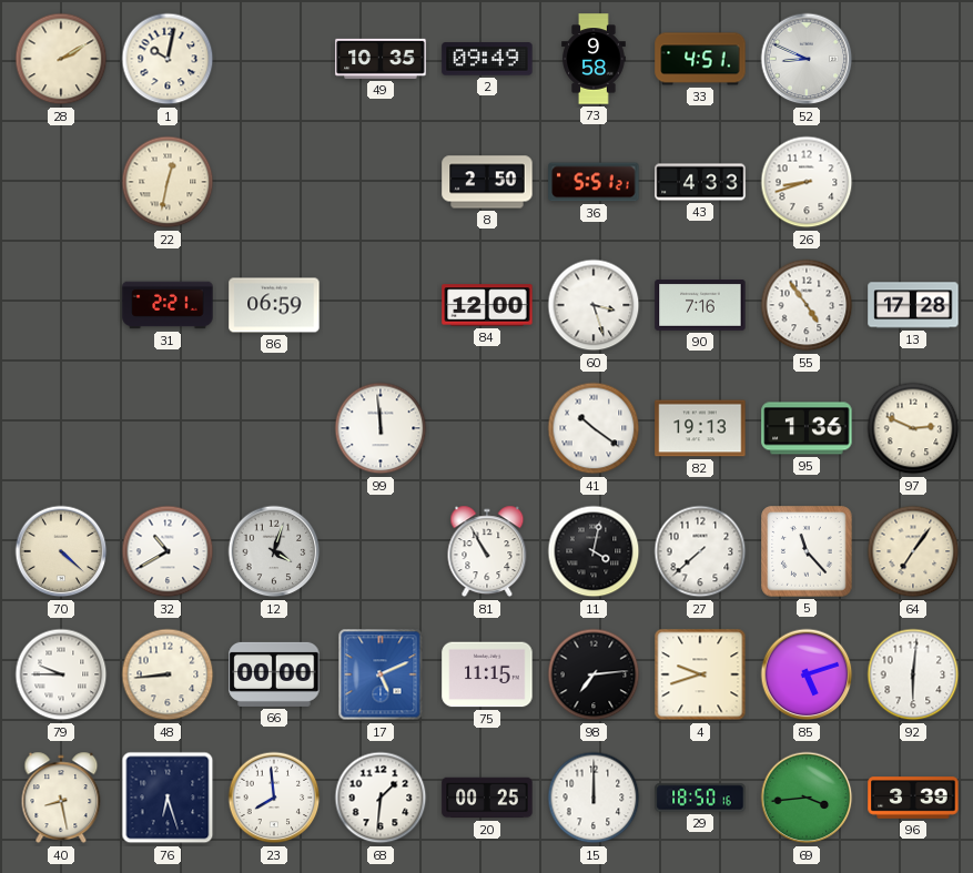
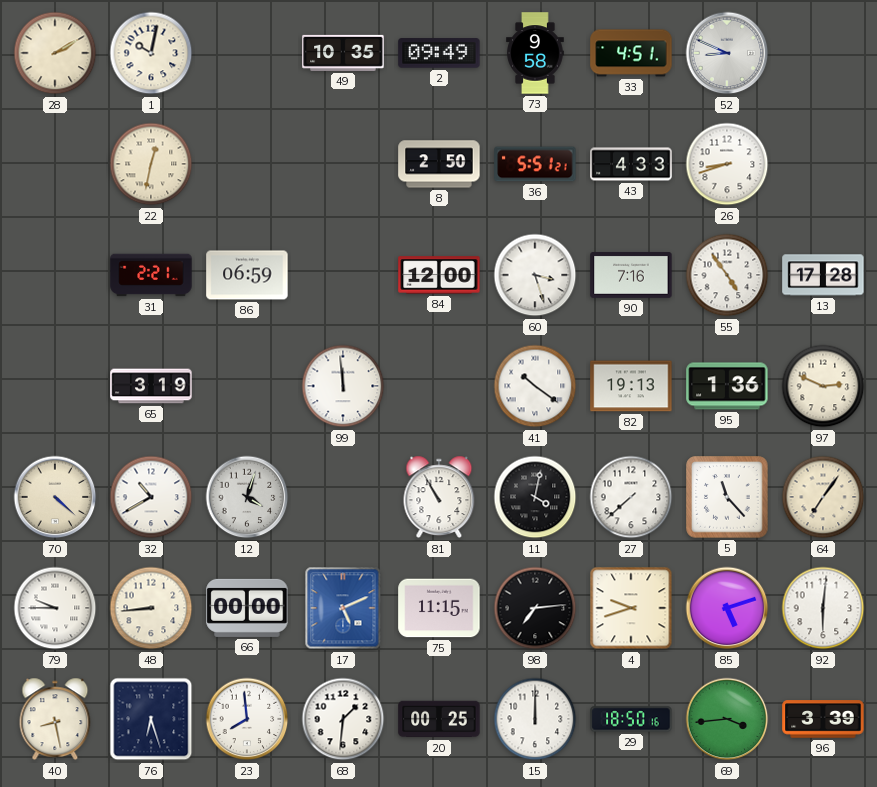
65: none -> 3:19 (151, 386)
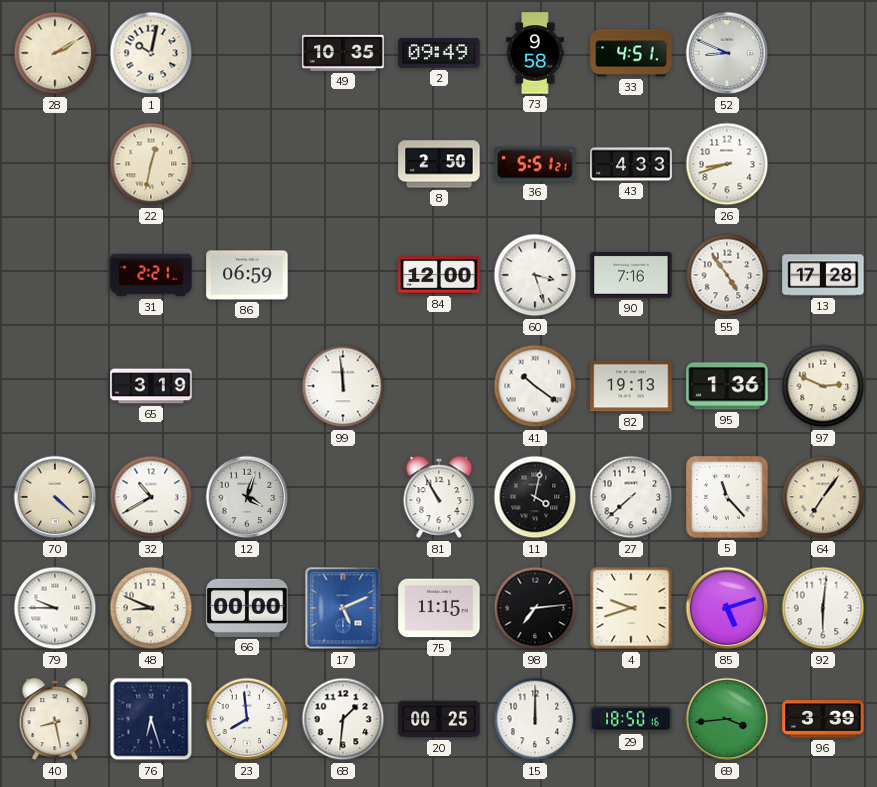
48: 8:44 -> 8:49 (151, 608)
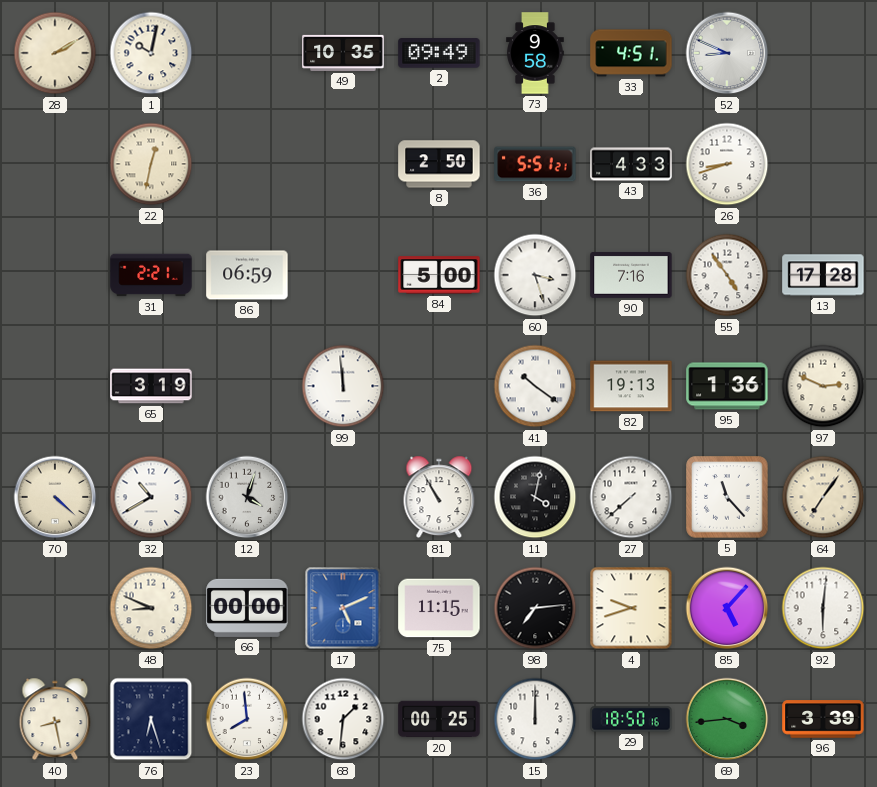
84: 12:00 -> 5:00 (439, 275)
79: 9:45 -> none (55, 608)
85: 5:12 -> 5:07 (727, 608)
